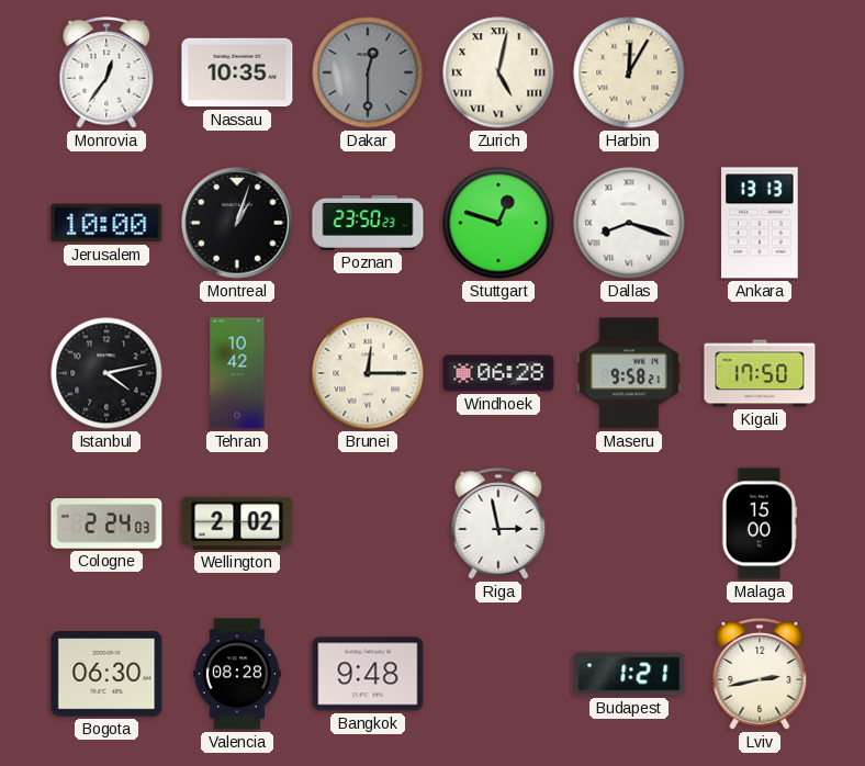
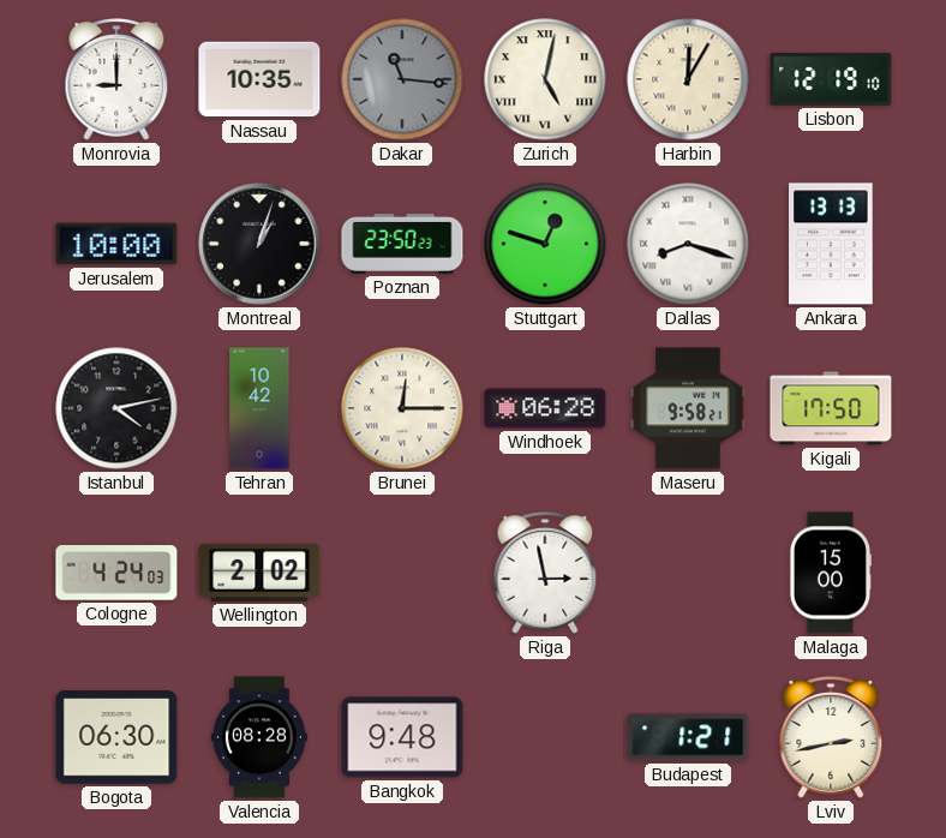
Monrovia: 12:36 -> 9:00 (116, 80)
Dakar: 12:30 -> 11:16 (402, 79)
Lisbon: none -> 12:19 (831, 79)
Cologne: 2:24 -> 4:24 (116, 573)
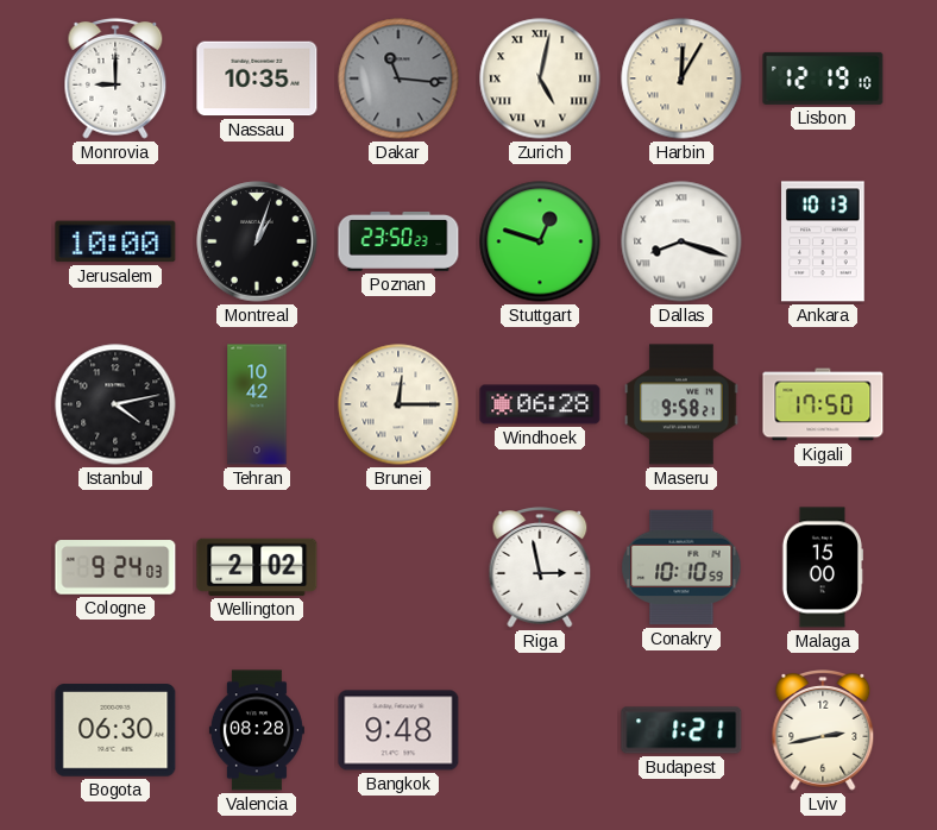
Ankara: 13:13 -> 10:13 (823, 241)
Cologne: 4:24 -> 9:24 (115, 567)
Conakry: none -> 10:10 (681, 567)
